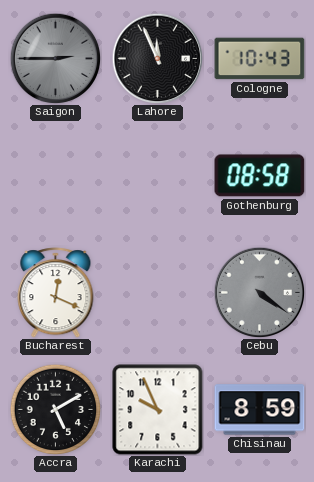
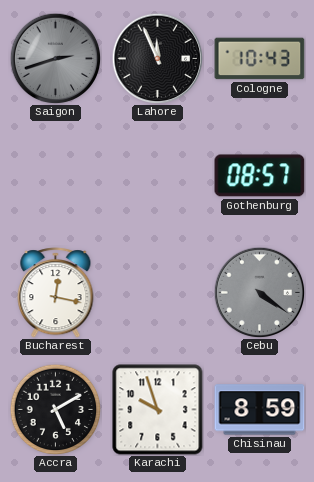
Saigon: 2:45 -> 2:42 (55, 58)
Gothenburg: 08:58 -> 08:57 (260, 176)
Bucharest: 12:19 -> 12:17 (56, 293)
Karachi: 9:56 -> 9:57 (158, 410)
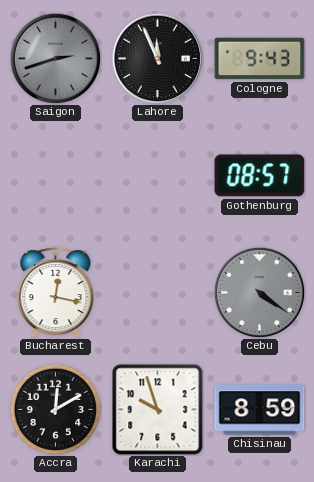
Cologne: 10:43 -> 9:43 (260, 59)
Accra: 5:10 -> 12:10 (55, 409)
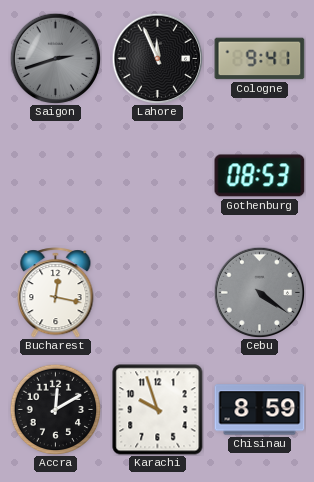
Cologne: 9:43 -> 9:41 (260, 59)
Gothenburg: 08:57 -> 08:53 (260, 176)
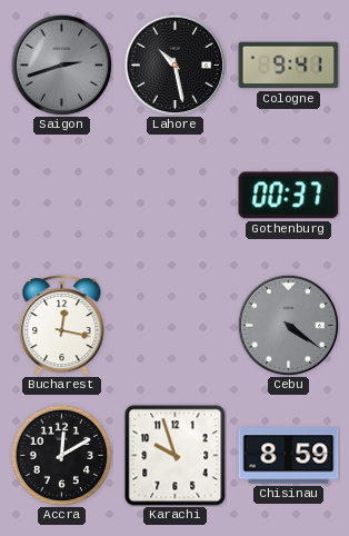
Lahore: 11:56 -> 10:28 (174, 64)
Gothenburg: 08:53 -> 00:37 (289, 196)
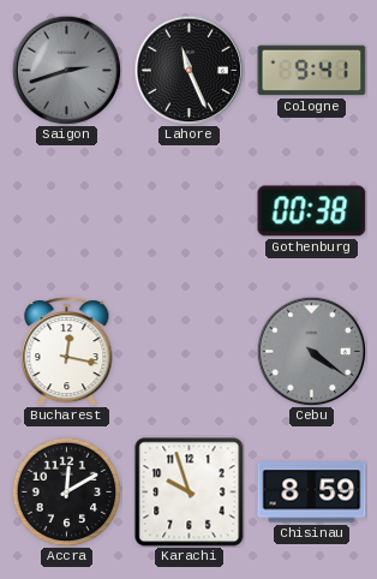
Lahore: 10:28 -> 11:26 (188, 70)
Gothenburg: 00:37 -> 00:38 (312, 211)
